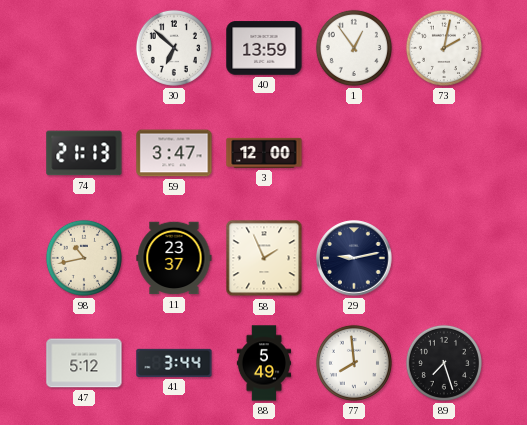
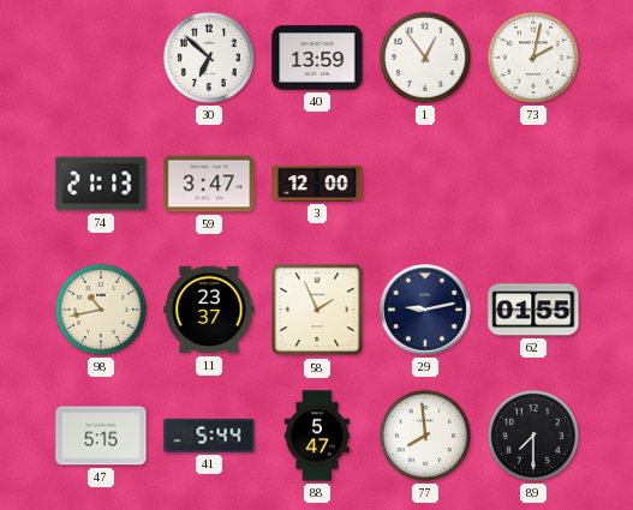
62: none -> 01:55 (533, 310)
47: 5:12 -> 5:15 (101, 436)
41: 3:44 -> 5:44 (209, 436)
88: 5:49 -> 5:47 (317, 436)
89: 7:27 -> 7:30 (533, 436)
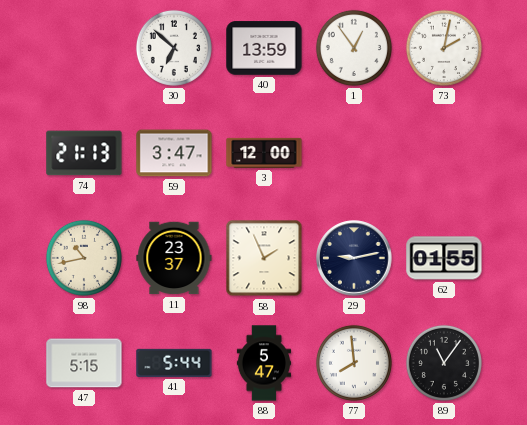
89: 7:30 -> 11:06 (444, 363)
